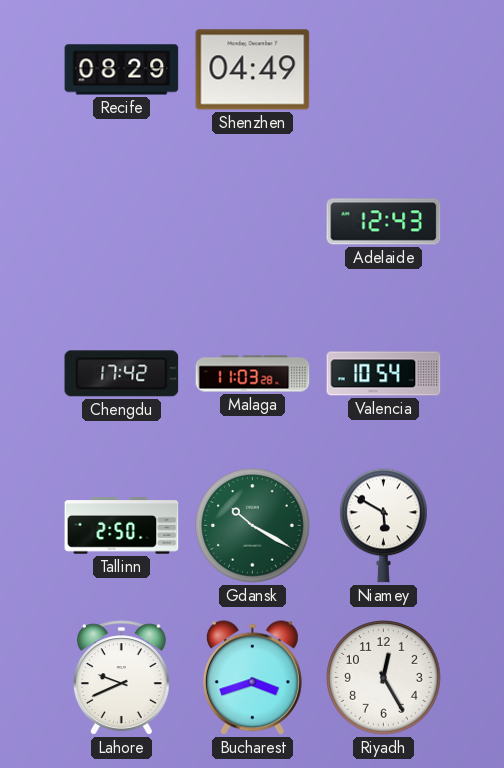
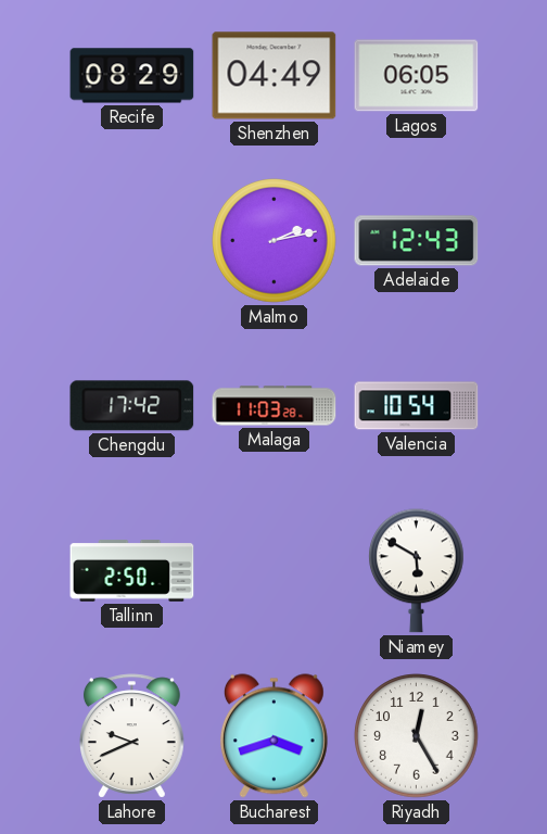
Lagos: none -> 06:05 (417, 76)
Malmo: none -> 2:13 (275, 241)
Gdansk: 10:20 -> none (253, 526)
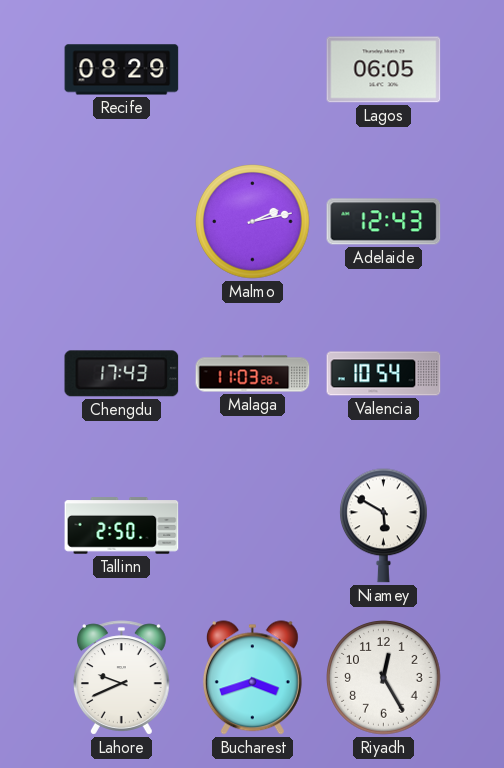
Shenzhen: 04:49 -> none (275, 76)
Chengdu: 17:42 -> 17:43 (122, 374)
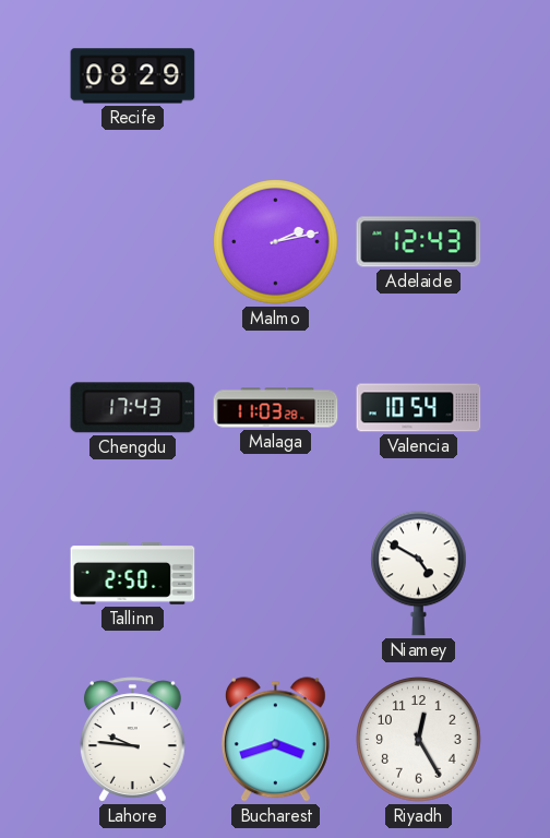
Lagos: 06:05 -> none (384, 70)
Niamey: 5:50 -> 4:50 (419, 574)
Lahore: 9:41 -> 9:46 (132, 740)
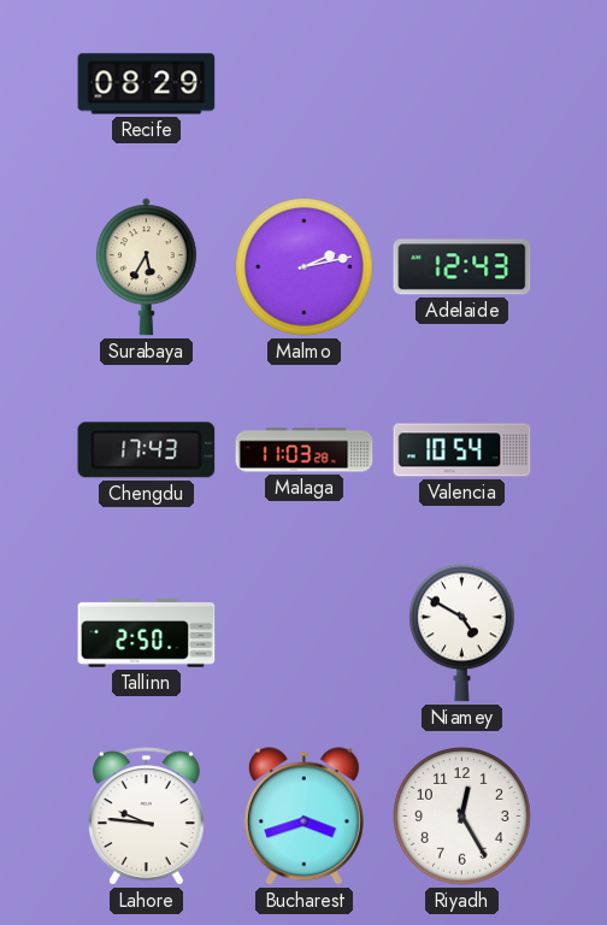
Surabaya: none -> 5:35 (146, 267)
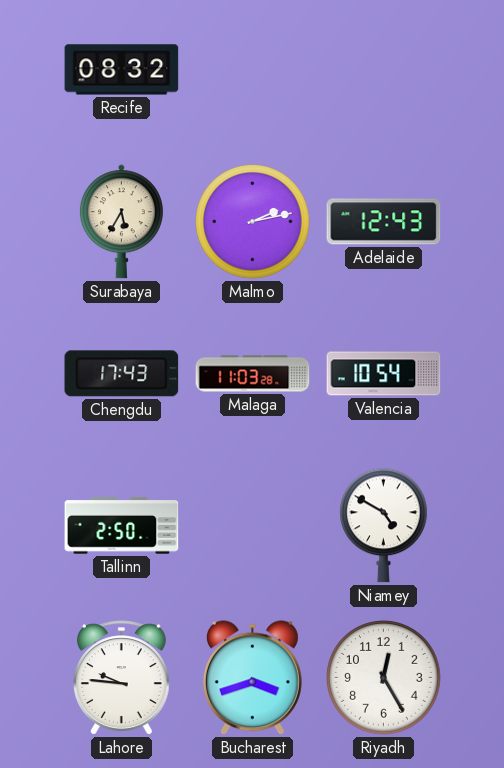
Recife: 08:29 -> 08:32 (122, 70)
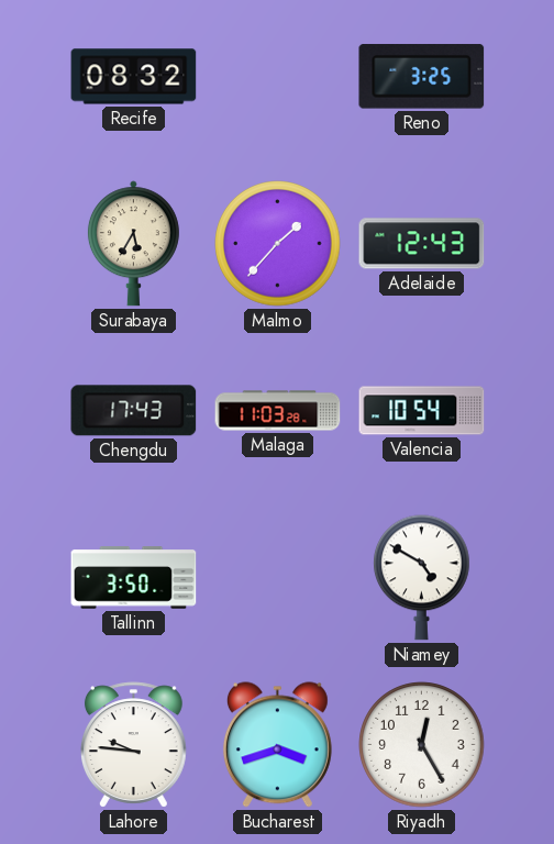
Reno: none -> 3:25 (422, 77)
Malmo: 2:13 -> 1:37 (278, 244)
Tallinn: 2:50 -> 3:50 (134, 578)
